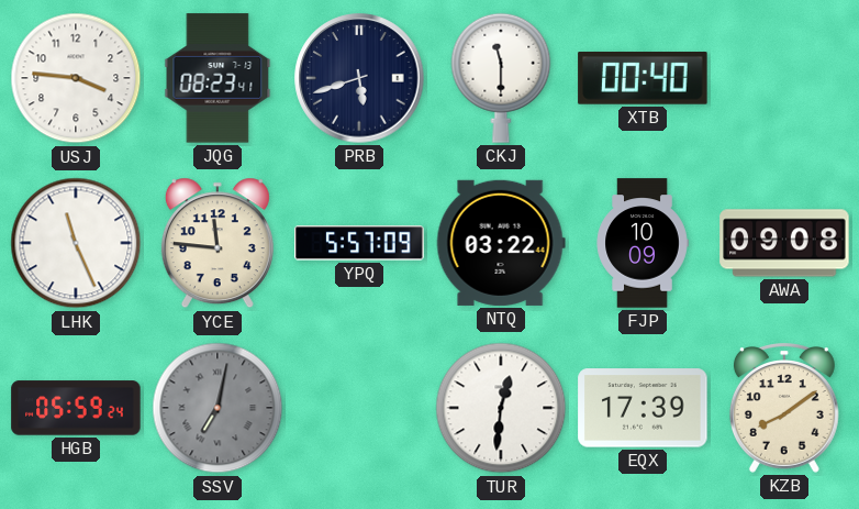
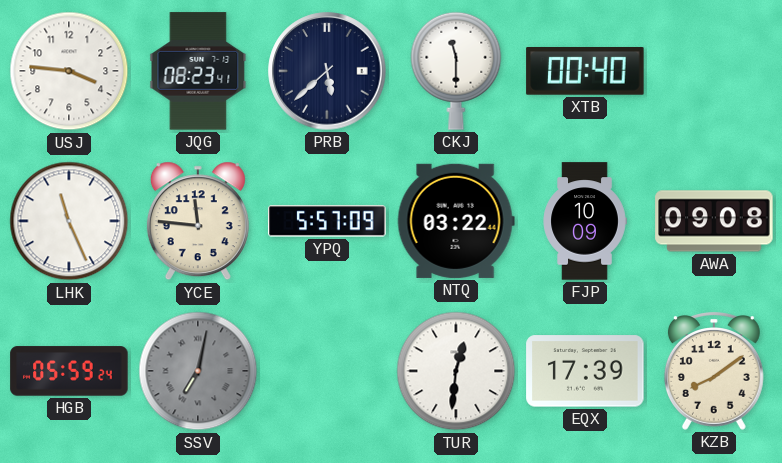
PRB: 5:42 -> 5:38 (327, 71)
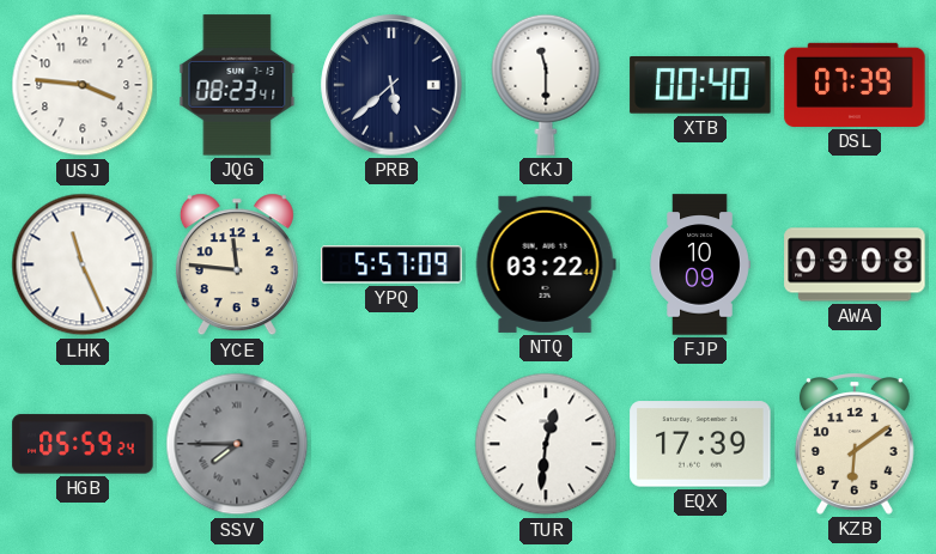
DSL: none -> 07:39 (855, 85)
SSV: 7:02 -> 7:45 (237, 444)
KZB: 8:09 -> 6:09 (855, 444)
